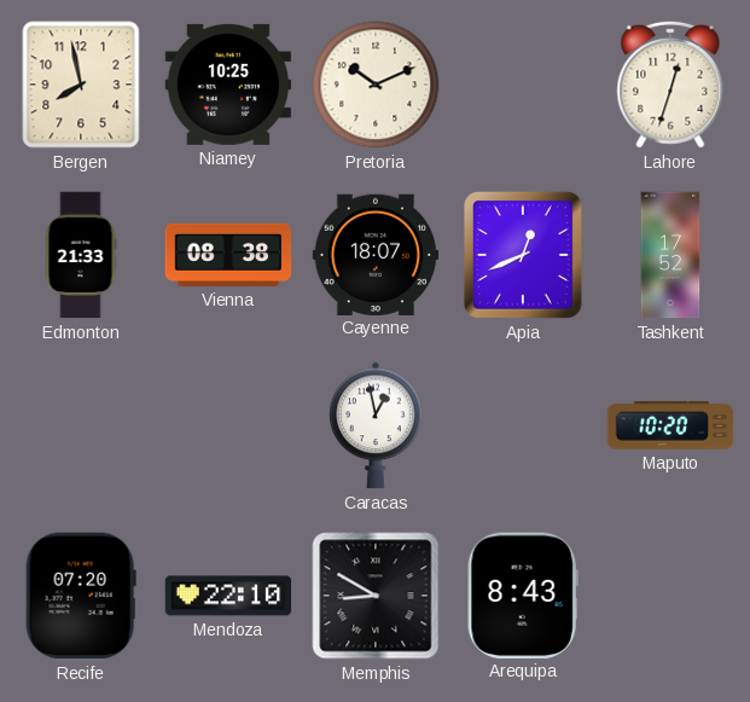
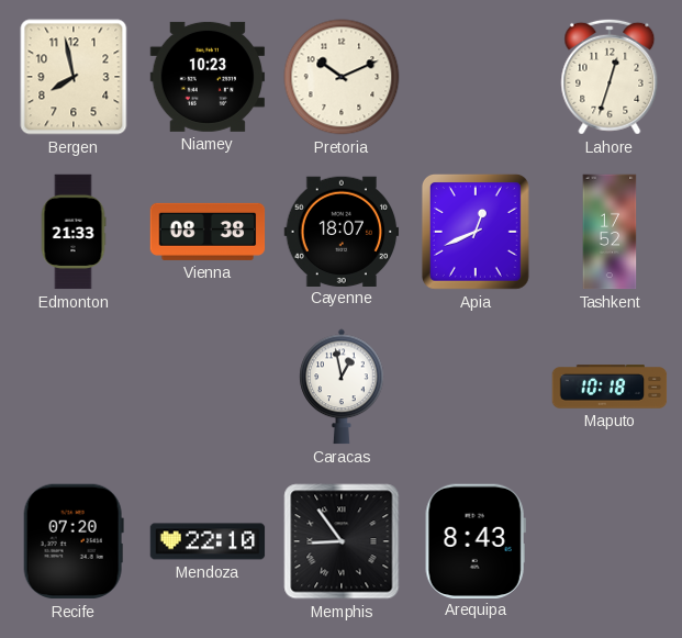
Niamey: 10:25 -> 10:23 (208, 77)
Maputo: 10:20 -> 10:18 (610, 387)
Memphis: 8:50 -> 8:54 (342, 541)
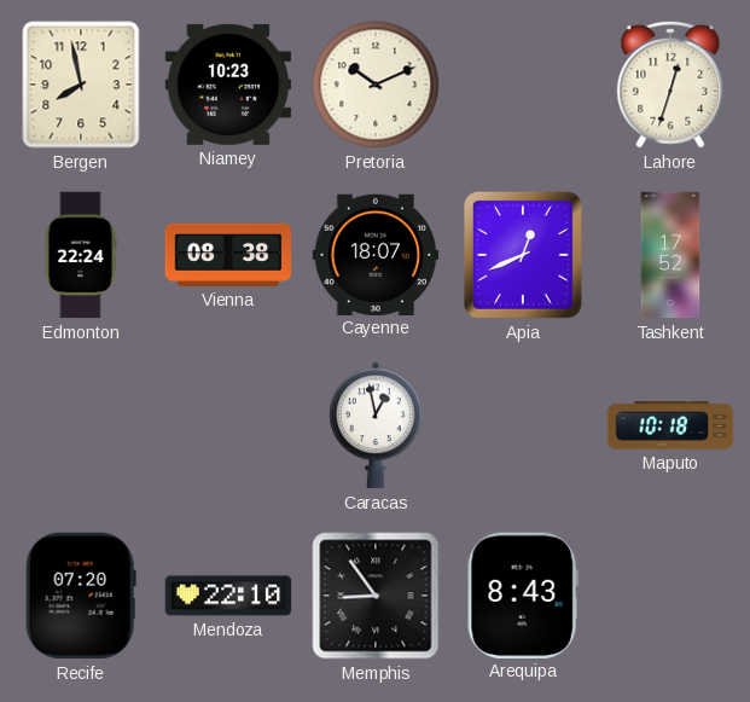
Edmonton: 21:33 -> 22:24 (81, 255)
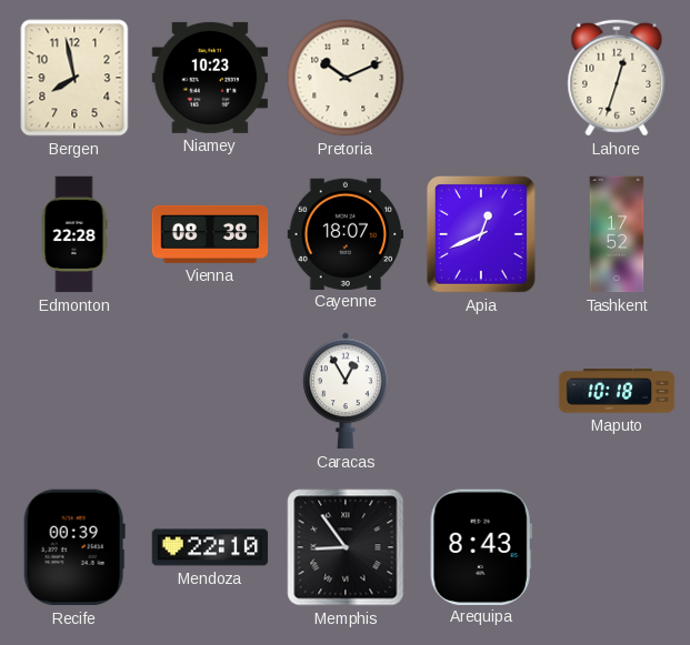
Edmonton: 22:24 -> 22:28 (74, 234)
Caracas: 12:58 -> 12:55 (346, 391)
Recife: 07:20 -> 00:39 (74, 547)
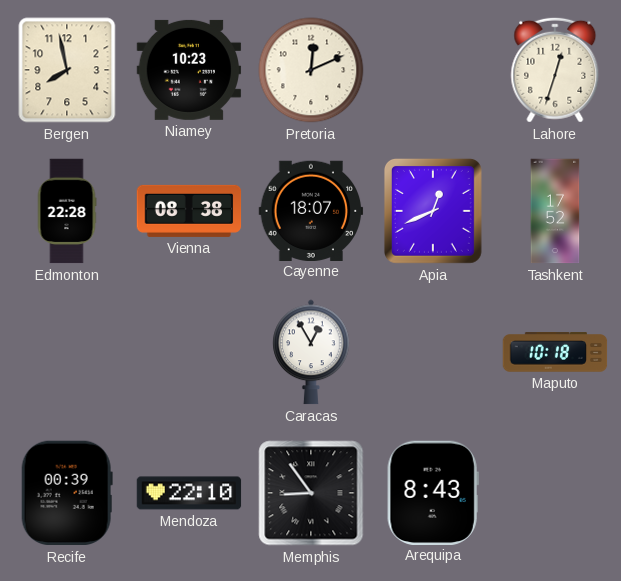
Pretoria: 10:11 -> 12:11 (311, 70)
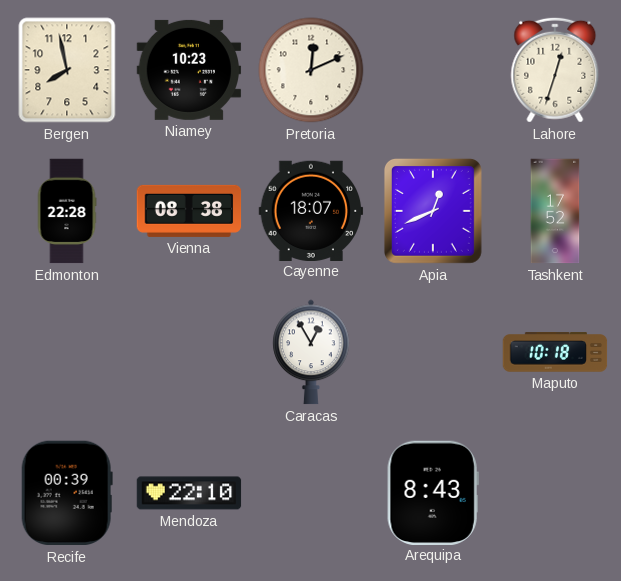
Memphis: 8:54 -> none (311, 493)
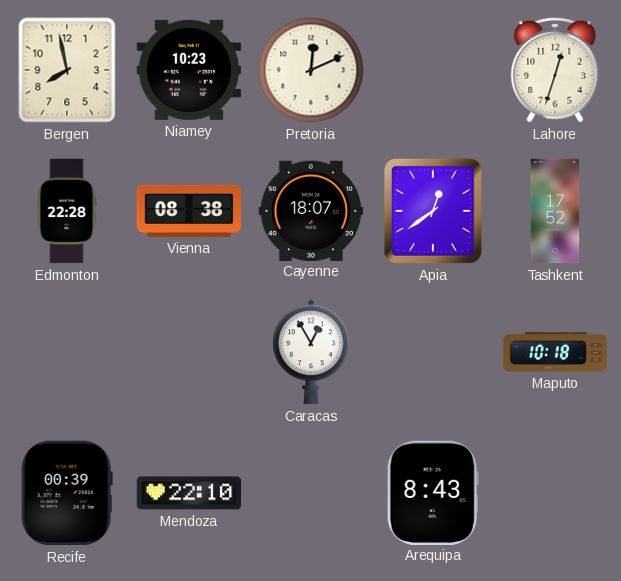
Apia: 12:41 -> 12:39 (433, 211)
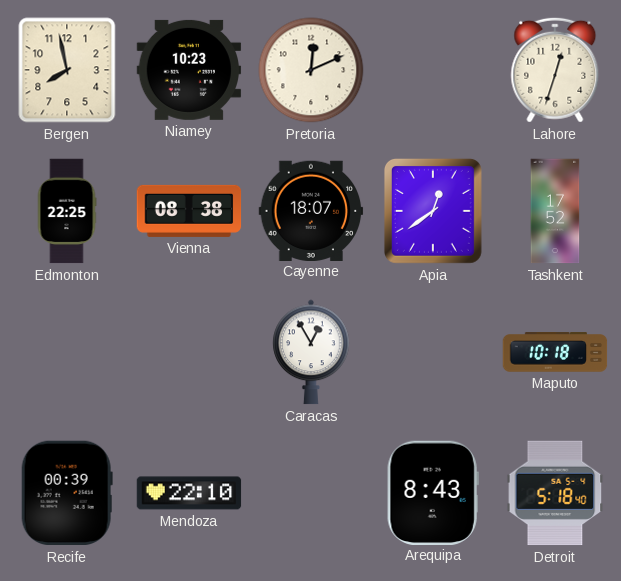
Edmonton: 22:28 -> 22:25 (67, 211)
Detroit: none -> 5:18 (555, 493)
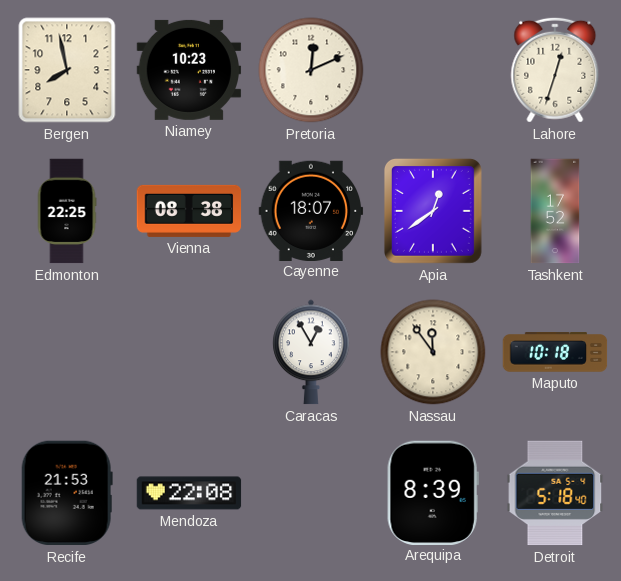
Nassau: none -> 11:54 (433, 352)
Recife: 00:39 -> 21:53 (67, 493)
Mendoza: 22:10 -> 22:08 (189, 493)
Arequipa: 8:43 -> 8:39 (433, 492)
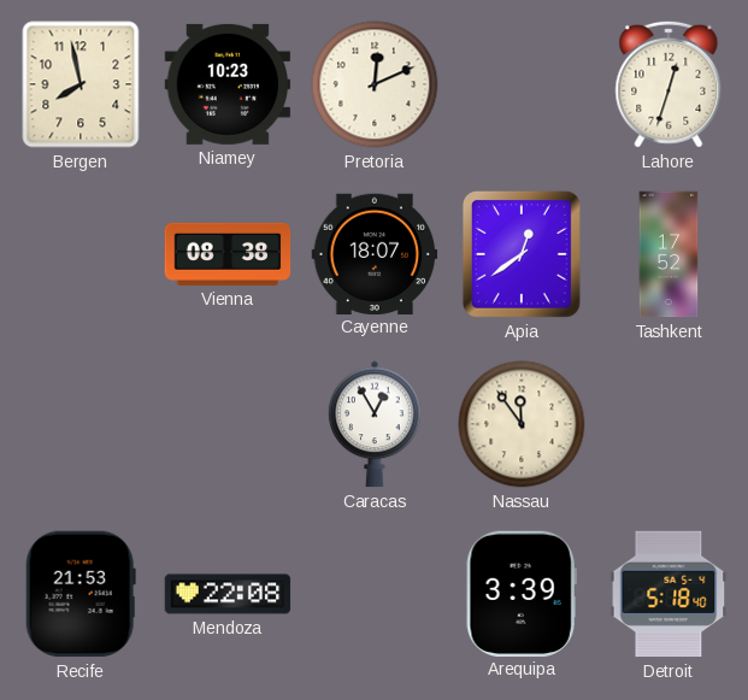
Edmonton: 22:25 -> none (67, 211)
Maputo: 10:18 -> none (555, 352)
Arequipa: 8:39 -> 3:39 (522, 593)
